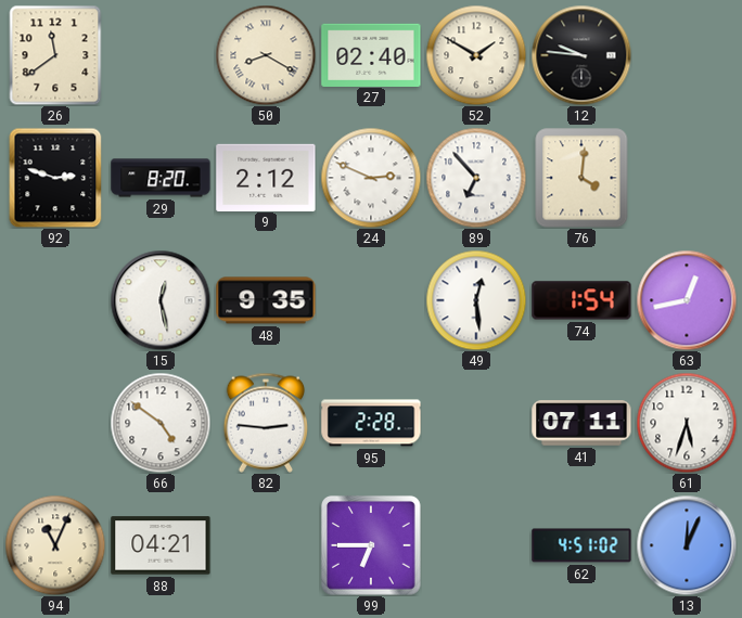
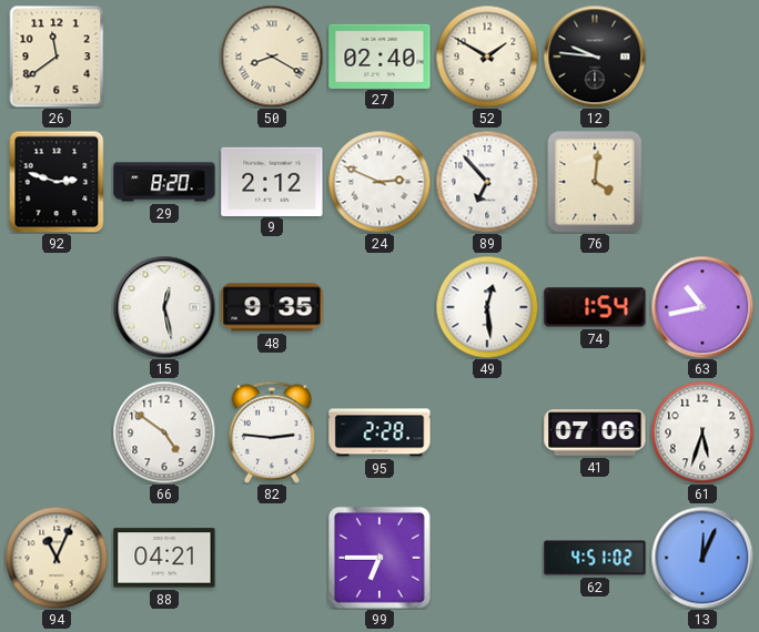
63: 12:43 -> 10:43 (702, 307)
41: 07:11 -> 07:06 (595, 432)
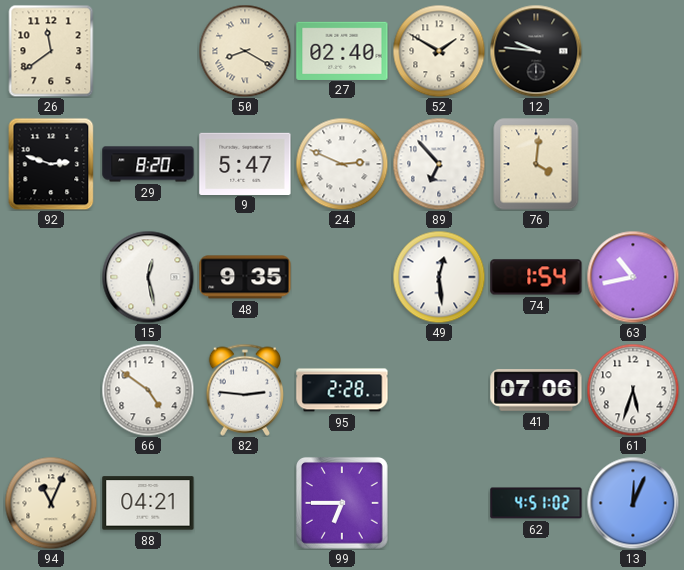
9: 2:12 -> 5:47 (245, 163)
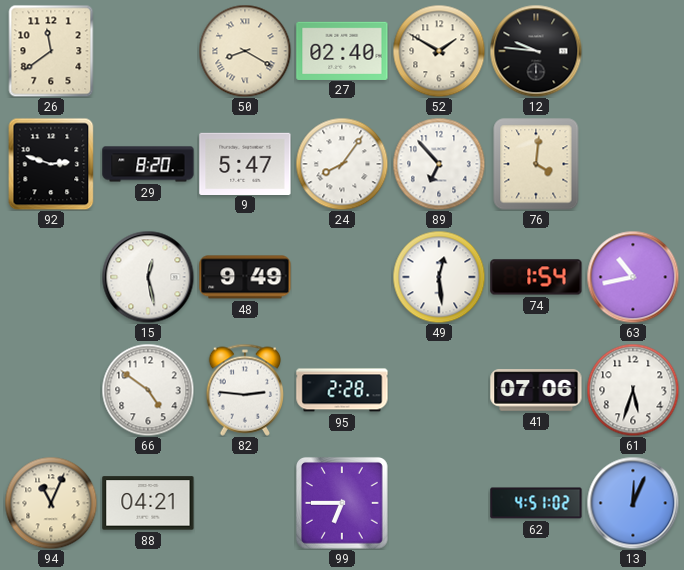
24: 2:49 -> 8:06 (342, 164)
48: 9:35 -> 9:49 (245, 277)
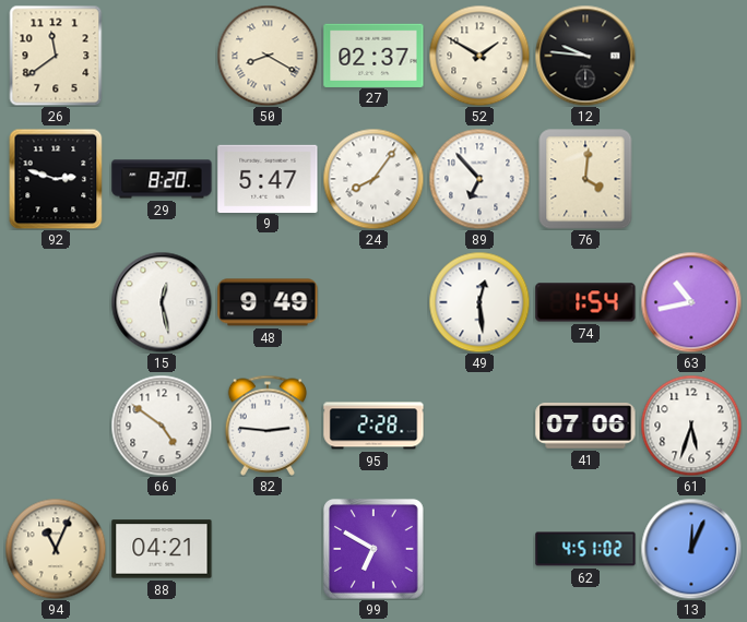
27: 02:40 -> 02:37 (373, 55)
99: 6:45 -> 6:50 (373, 549)
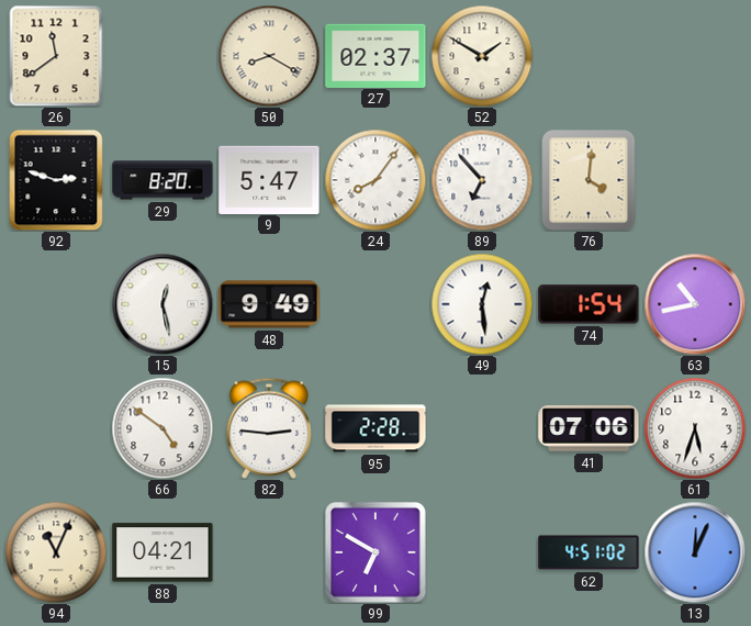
12: 9:46 -> none (585, 56)
